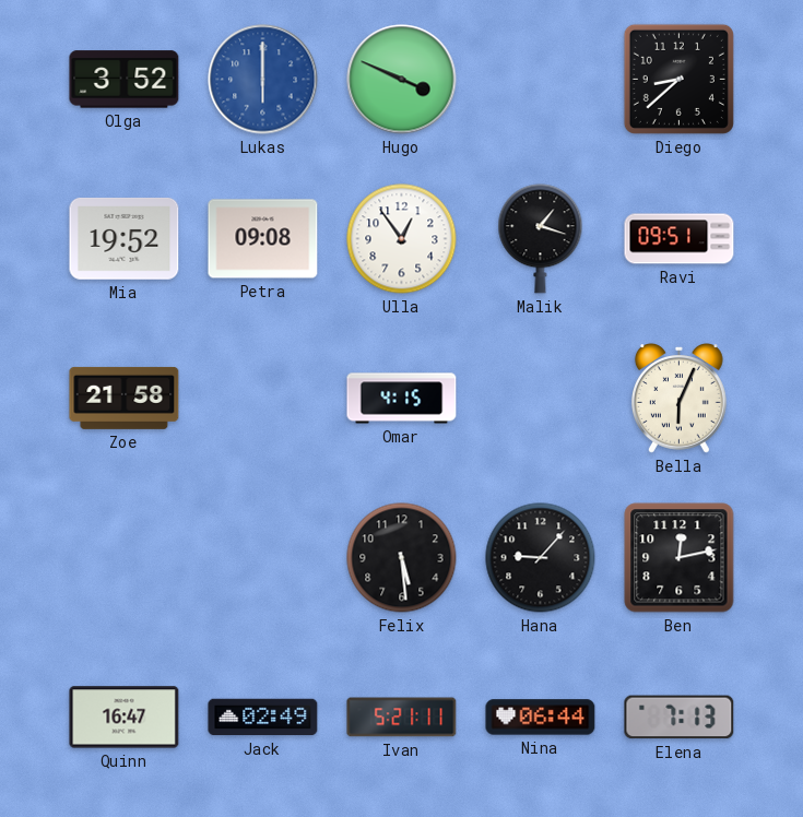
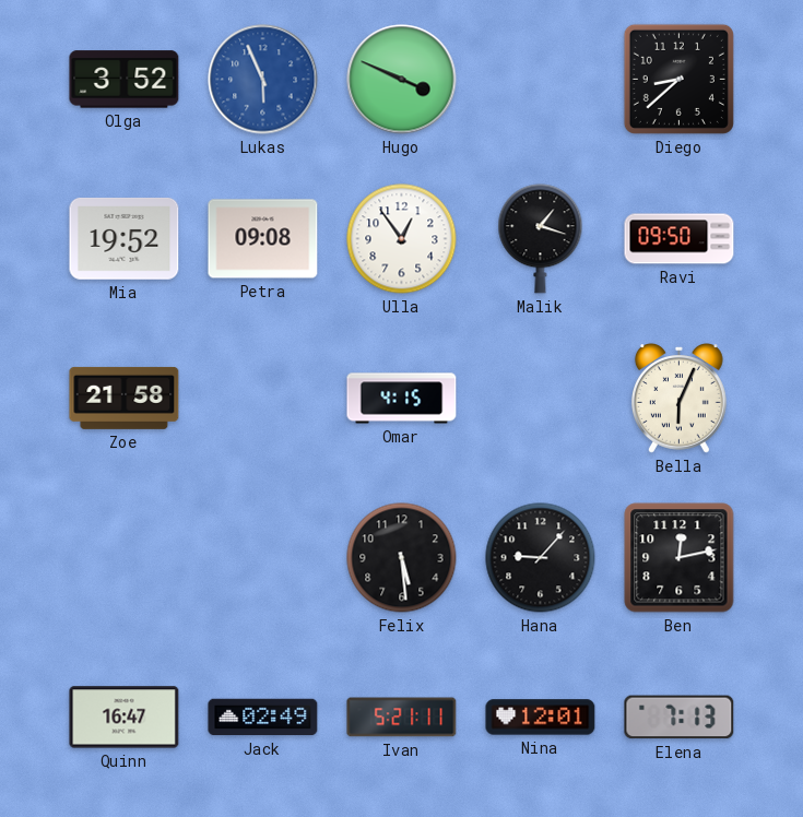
Lukas: 6:00 -> 5:56 (263, 80)
Ravi: 09:51 -> 09:50 (680, 239)
Nina: 06:44 -> 12:01 (541, 718)
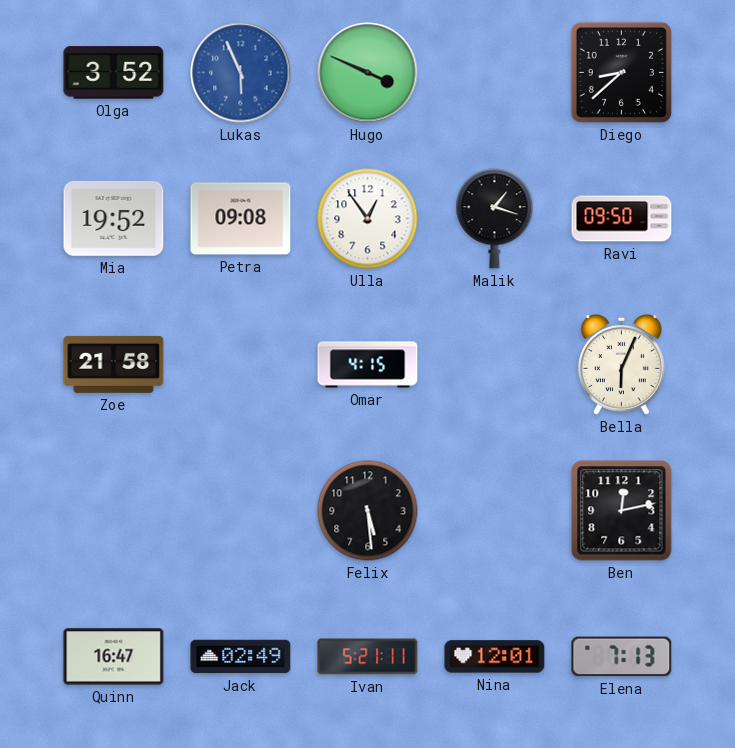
Hana: 9:07 -> none (541, 558)
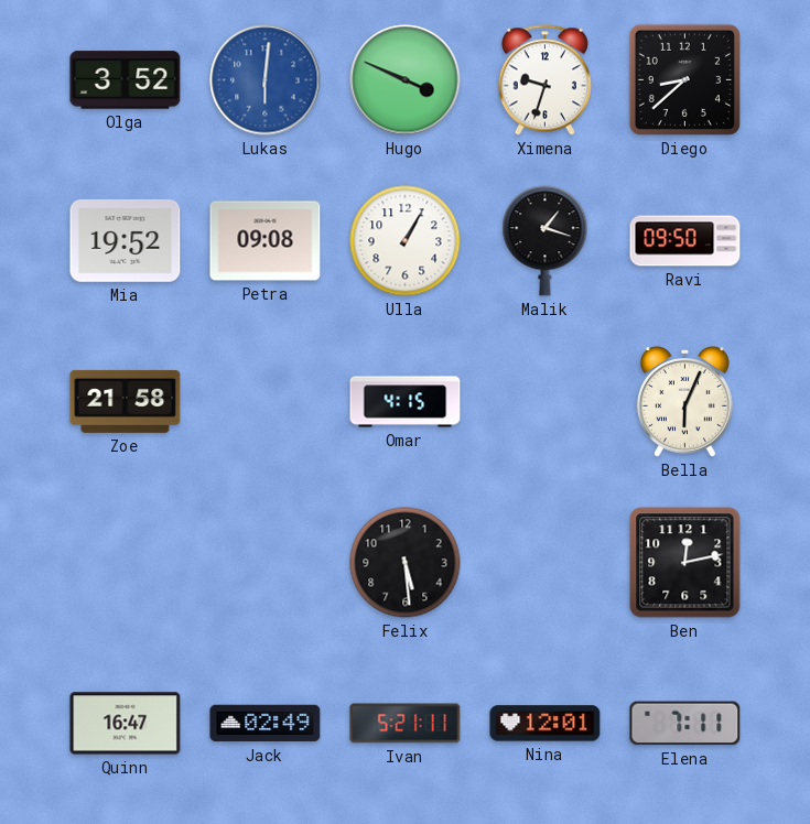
Lukas: 5:56 -> 6:01 (266, 80)
Ximena: none -> 9:33 (544, 80)
Ulla: 12:54 -> 1:05 (406, 241)
Elena: 7:13 -> 7:11 (685, 724)
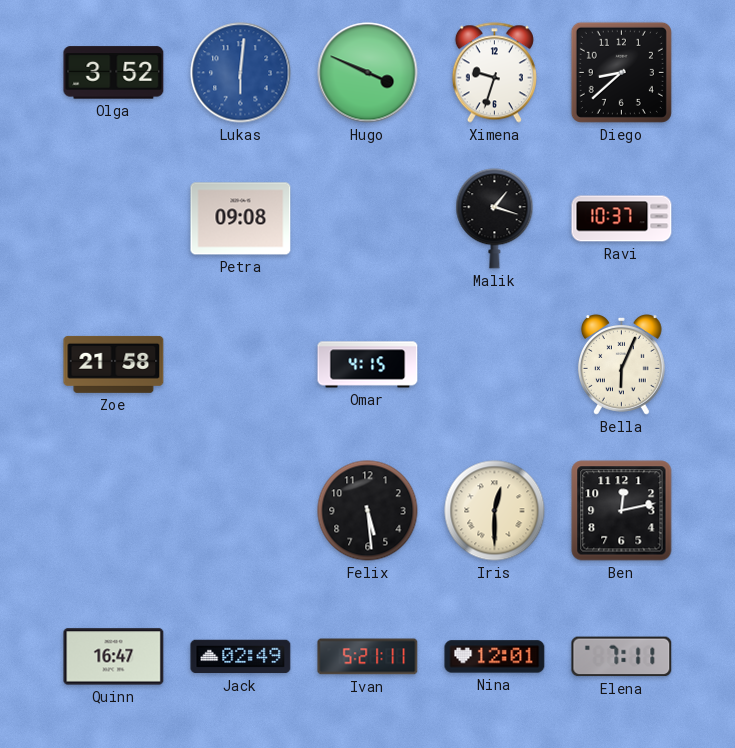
Mia: 19:52 -> none (126, 240)
Ulla: 1:05 -> none (406, 241)
Ravi: 09:50 -> 10:37 (622, 219)
Iris: none -> 12:30 (495, 511)
